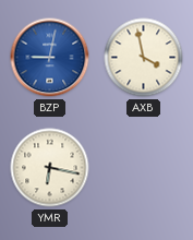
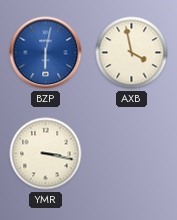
BZP: 9:02 -> 6:02 (46, 53)
YMR: 6:17 -> 3:17 (46, 154)
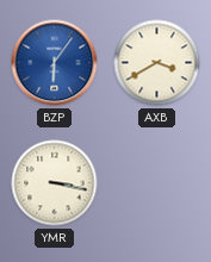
BZP: 6:02 -> 6:06 (55, 63)
AXB: 3:58 -> 3:40 (157, 63)
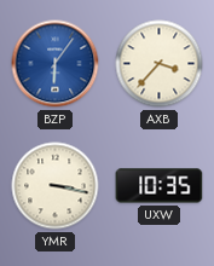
AXB: 3:40 -> 3:37 (160, 64)
UXW: none -> 10:35 (160, 186)
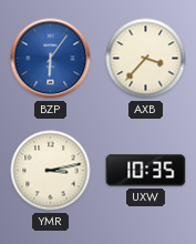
YMR: 3:17 -> 3:13 (51, 171)
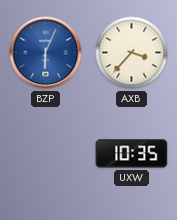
BZP: 6:06 -> 6:04 (46, 53)
YMR: 3:13 -> none (51, 171)
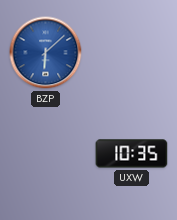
BZP: 6:04 -> 6:08 (46, 53)
AXB: 3:37 -> none (132, 53)
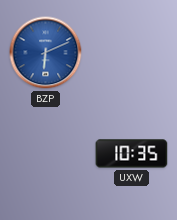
BZP: 6:08 -> 6:11 (46, 53)
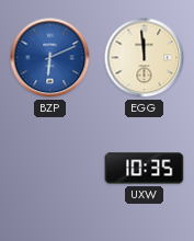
EGG: none -> 11:59 (145, 58)
